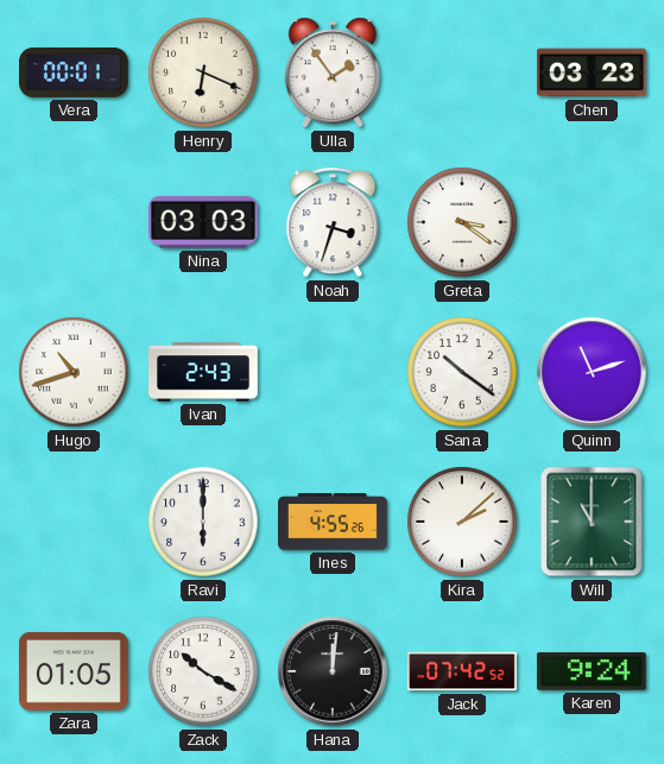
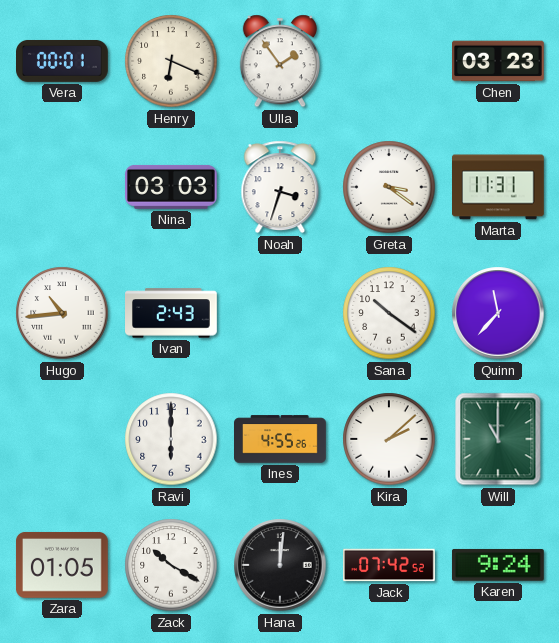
Marta: none -> 11:31 (499, 187)
Hugo: 10:42 -> 10:44 (62, 313)
Quinn: 11:12 -> 11:37 (498, 313)
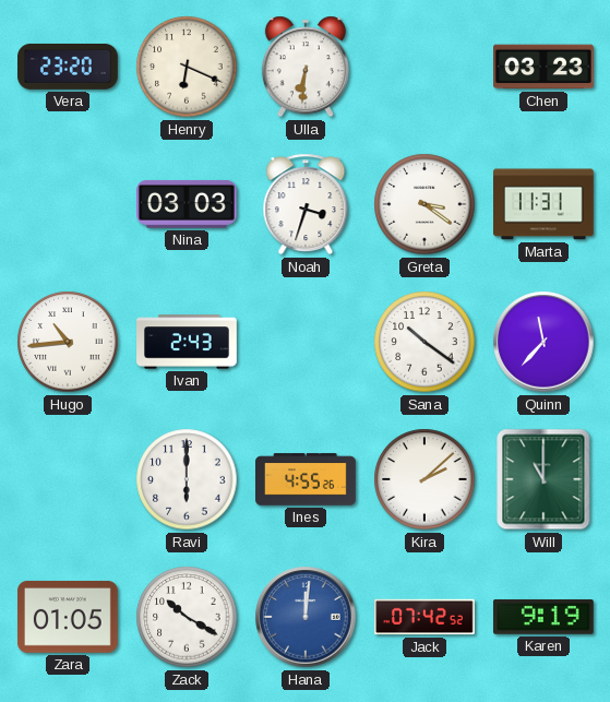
Vera: 00:01 -> 23:20 (69, 67)
Ulla: 1:54 -> 6:31 (306, 67)
Hana dial: black -> blue (306, 617)
Karen: 9:24 -> 9:19 (543, 617)
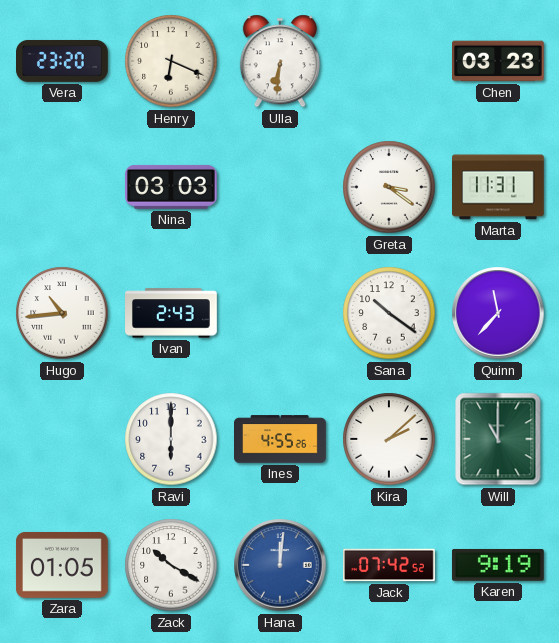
Noah: 3:33 -> none (306, 204)
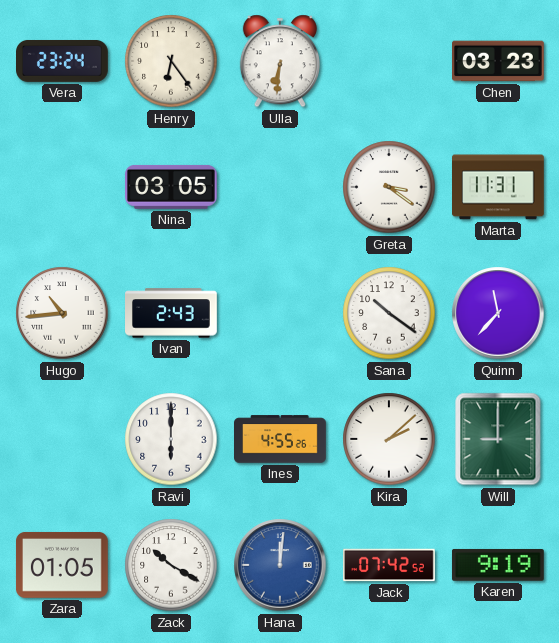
Vera: 23:20 -> 23:24 (63, 61)
Henry: 6:19 -> 6:24 (171, 61)
Nina: 03:03 -> 03:05 (172, 187)
Will: 11:00 -> 9:00 (498, 439)
